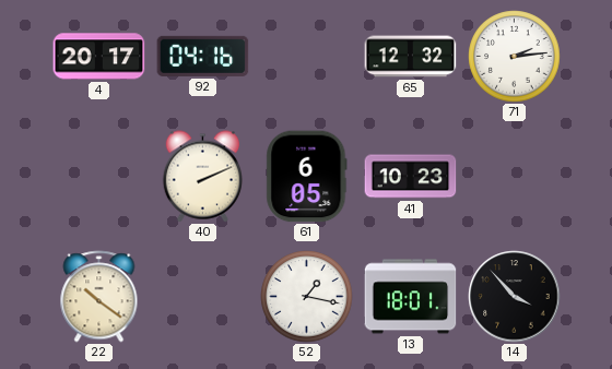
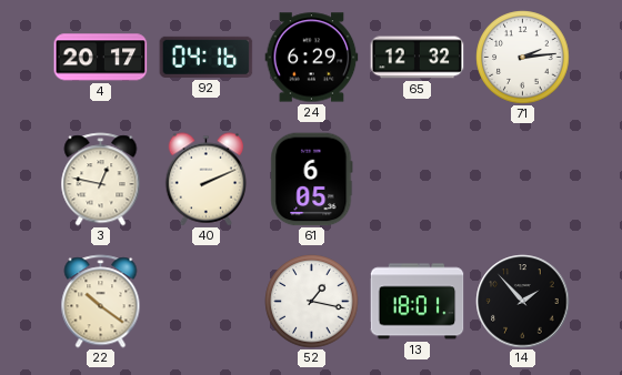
24: none -> 6:29 (312, 58)
3: none -> 12:47 (101, 180)
41: 10:23 -> none (411, 177)
14: 3:53 -> 1:53 (523, 302)
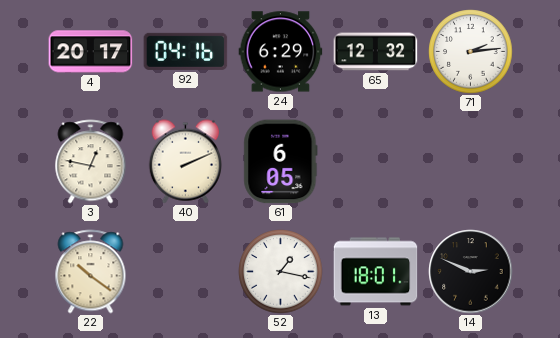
14: 1:53 -> 2:49 (471, 272)
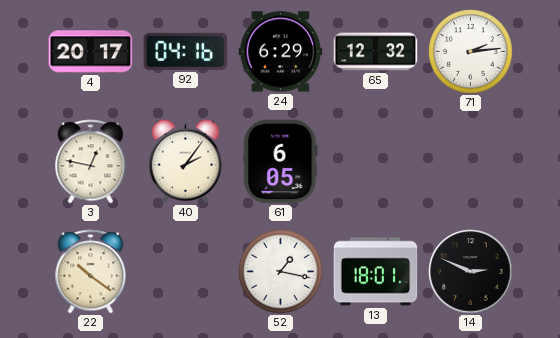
40: 2:11 -> 2:06 (185, 162)
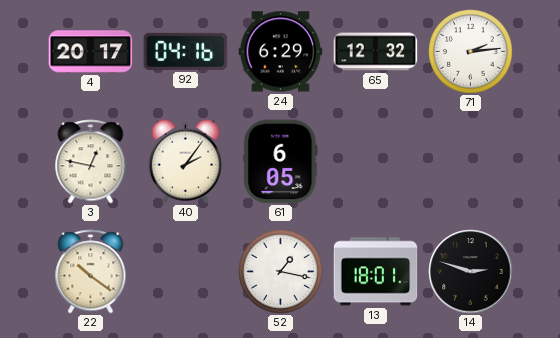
14: 2:49 -> 2:48 (471, 272)
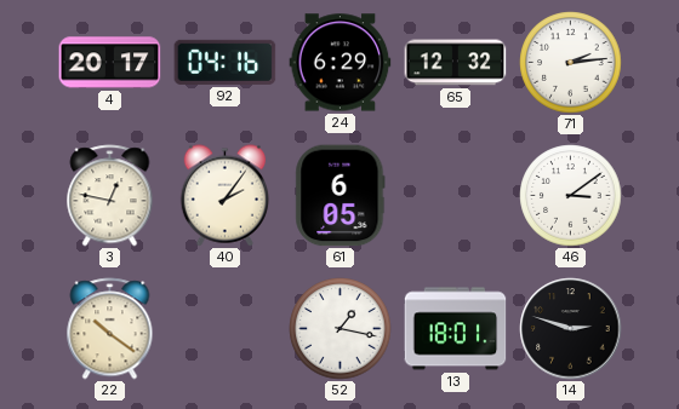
46: none -> 3:09 (571, 196)
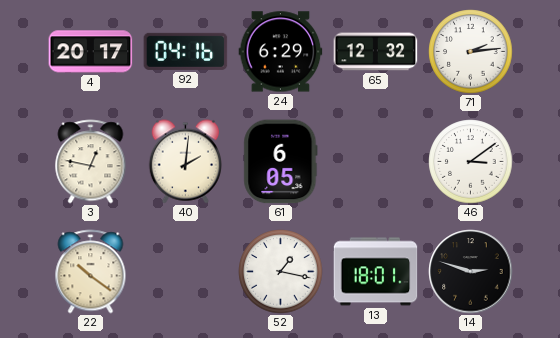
40: 2:06 -> 2:01 (185, 162)
